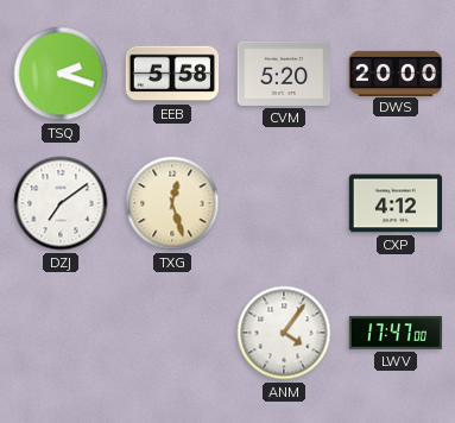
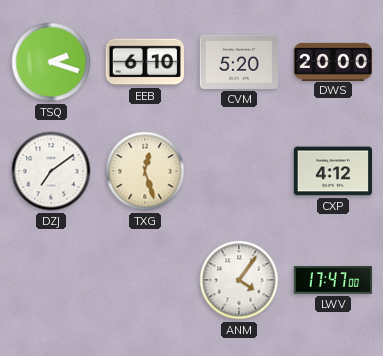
EEB: 5:58 -> 6:10 (144, 62)
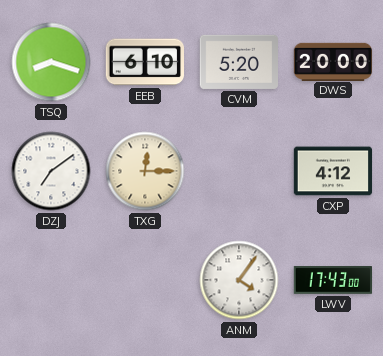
TSQ: 2:18 -> 8:18 (51, 62)
TXG: 12:27 -> 12:15 (145, 171)
LWV: 17:47 -> 17:43 (333, 280)
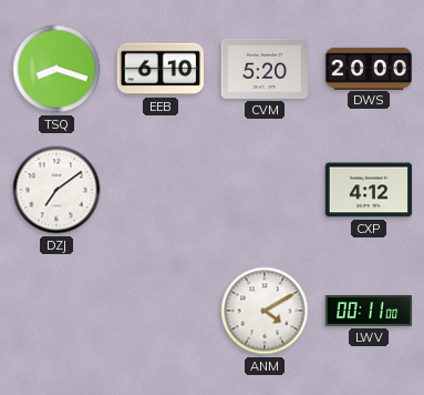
TXG: 12:15 -> none (145, 171)
ANM: 4:06 -> 4:10 (265, 311)
LWV: 17:43 -> 00:11 (369, 311)
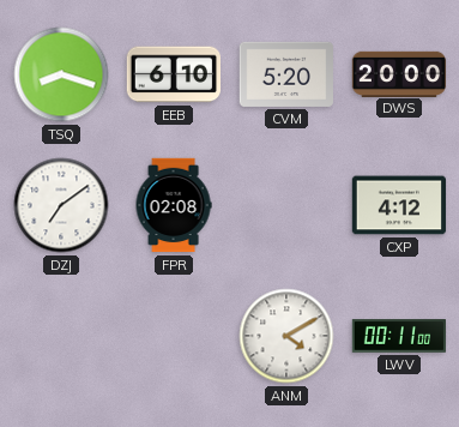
FPR: none -> 02:08 (174, 205)
